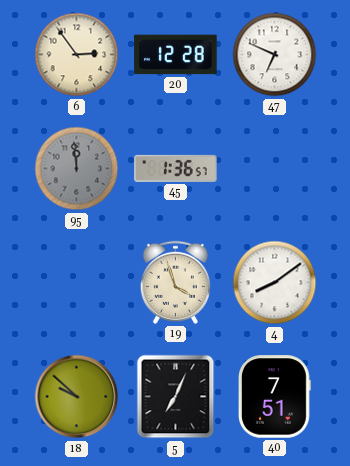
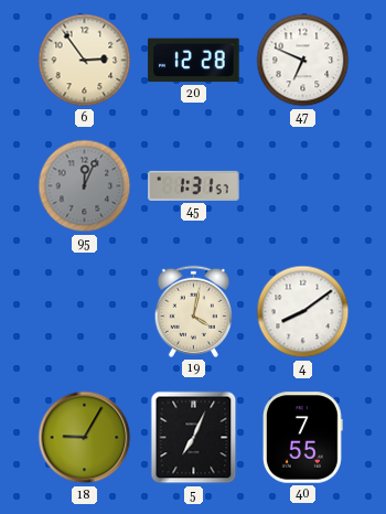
95: 11:59 -> 12:04 (85, 186)
45: 1:36 -> 1:31 (194, 185)
19: 3:57 -> 4:02 (193, 311)
18: 9:52 -> 9:05 (85, 438)
40: 7:51 -> 7:55 (303, 438)
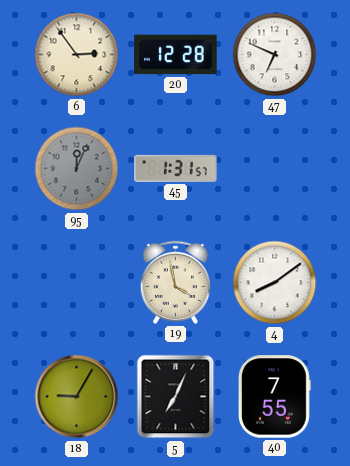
19: 4:02 -> 3:58 (175, 282)
